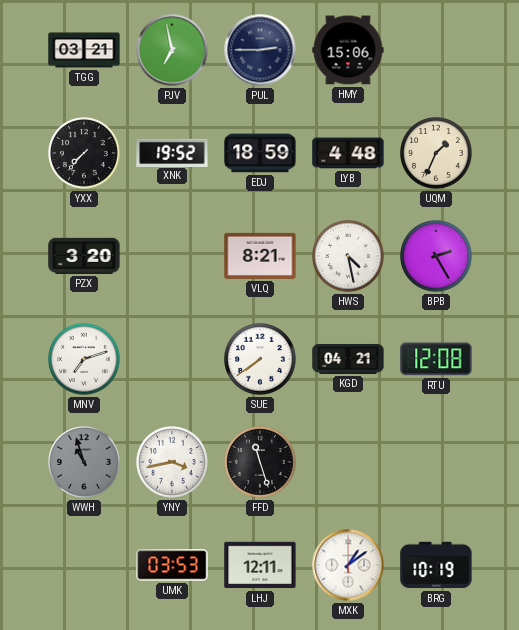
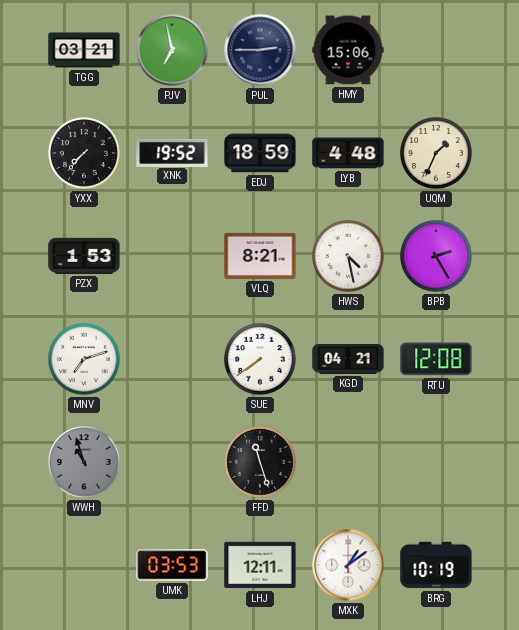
PZX: 3:20 -> 1:53 (84, 256)
YNY: 3:43 -> none (173, 463)
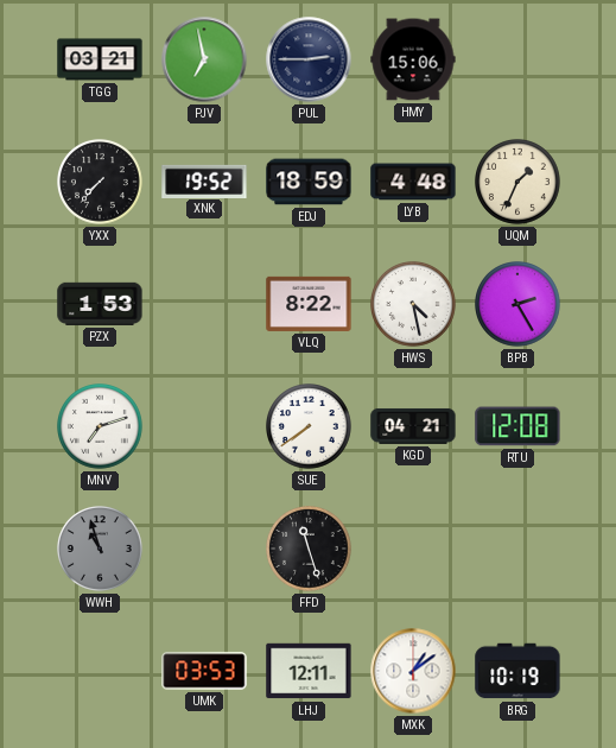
VLQ: 8:21 -> 8:22 (309, 304)
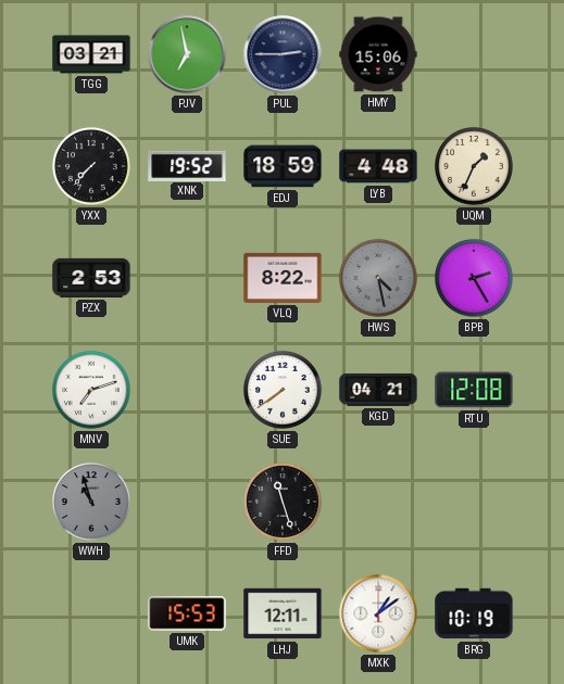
PZX: 1:53 -> 2:53 (91, 278)
HWS dial: white -> grey (379, 279)
UMK: 03:53 -> 15:53 (187, 613)
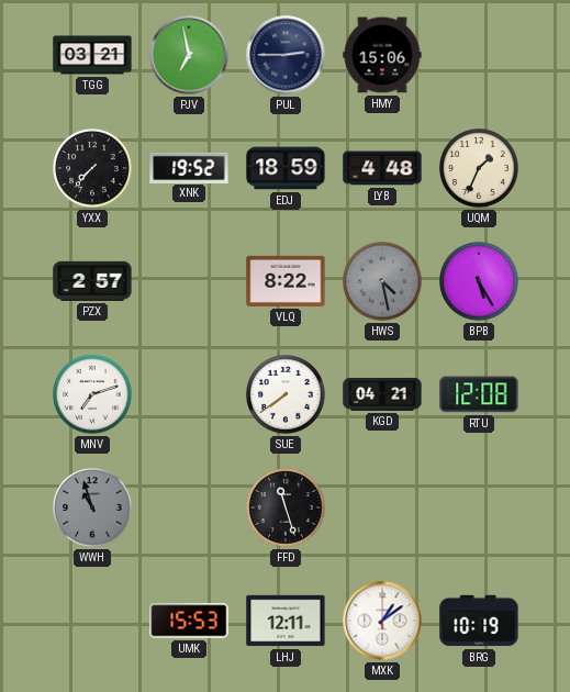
PZX: 2:53 -> 2:57 (92, 281)
BPB: 2:25 -> 5:25 (480, 282)
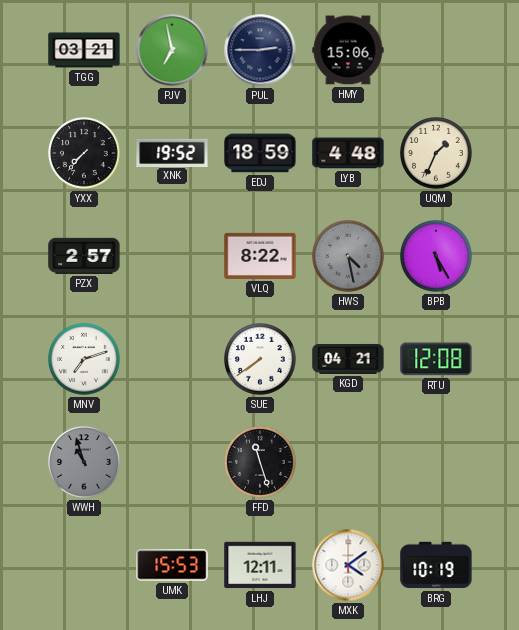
MXK: 1:09 -> 4:09 (348, 565)
